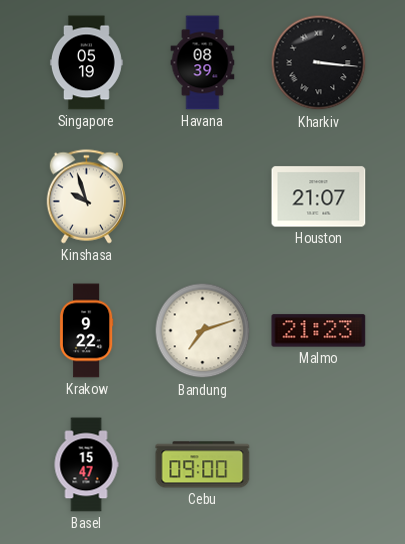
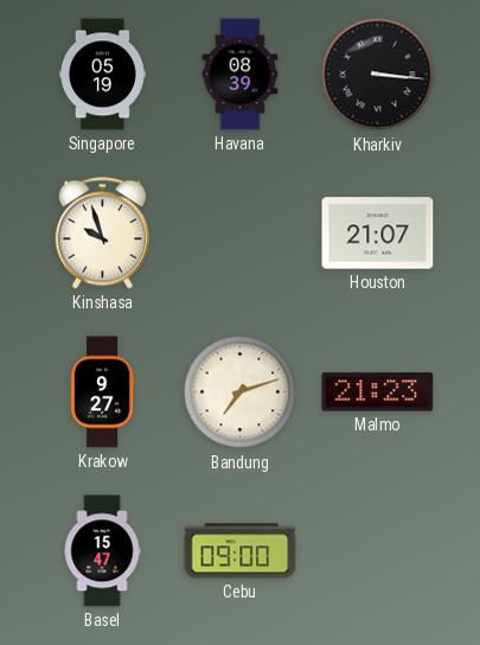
Krakow: 9:22 -> 9:27 (102, 392)
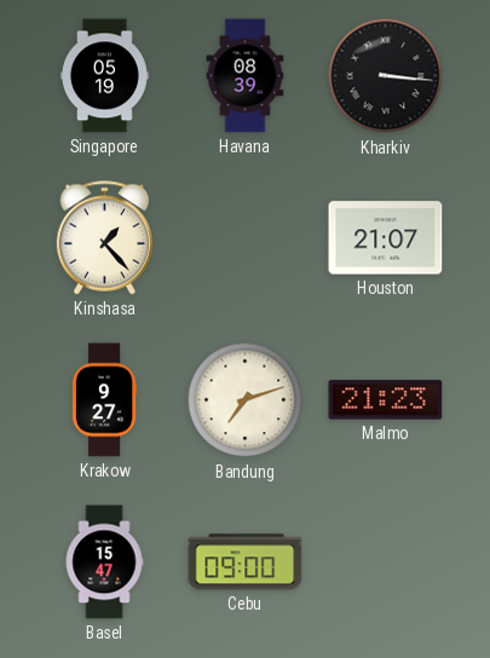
Kinshasa: 9:57 -> 1:23 (104, 238)
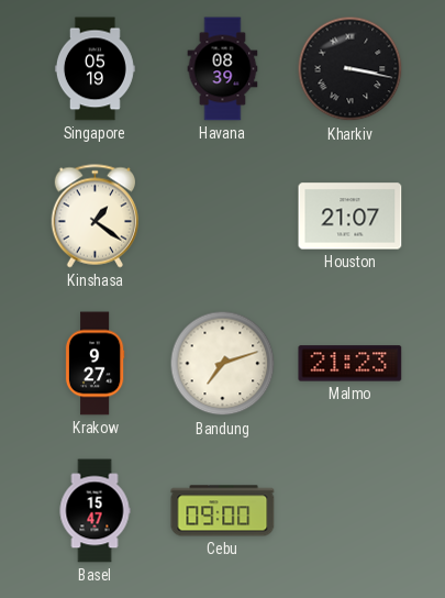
Kharkiv: 3:16 -> 3:17 (351, 69)
Kinshasa: 1:23 -> 1:21 (94, 217)
